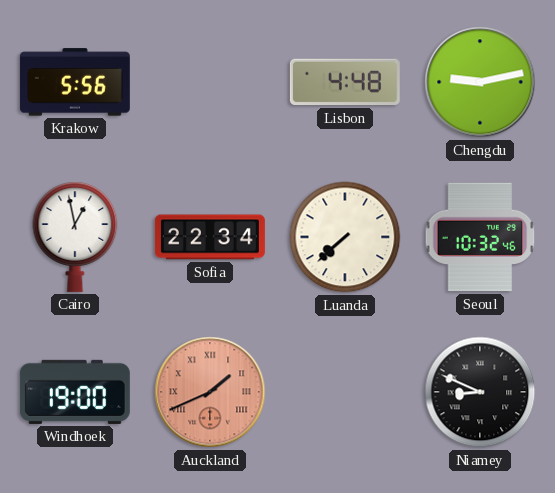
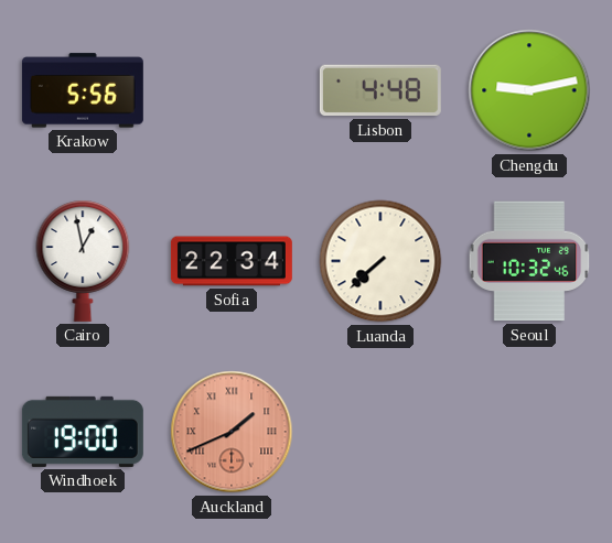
Niamey: 8:49 -> none (480, 392)
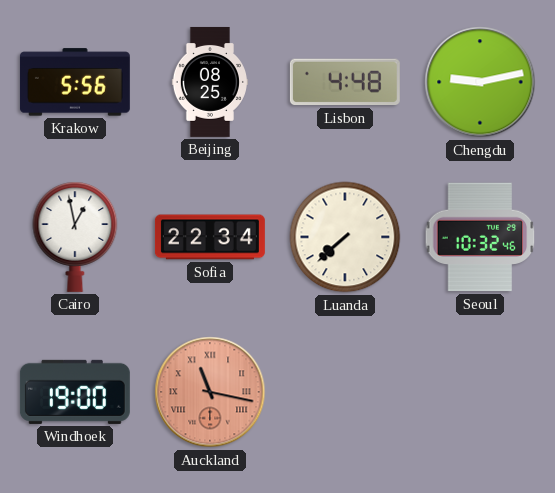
Beijing: none -> 08:25 (209, 82)
Auckland: 1:41 -> 11:17 (210, 392)
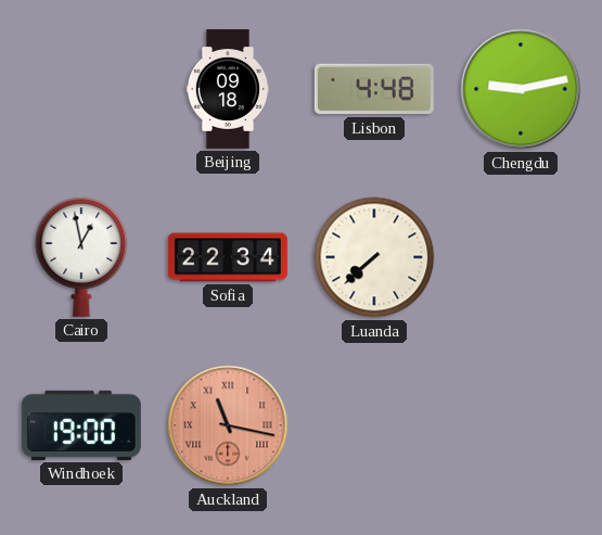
Krakow: 5:56 -> none (75, 82)
Beijing: 08:25 -> 09:18 (227, 89)
Seoul: 10:32 -> none (480, 237)
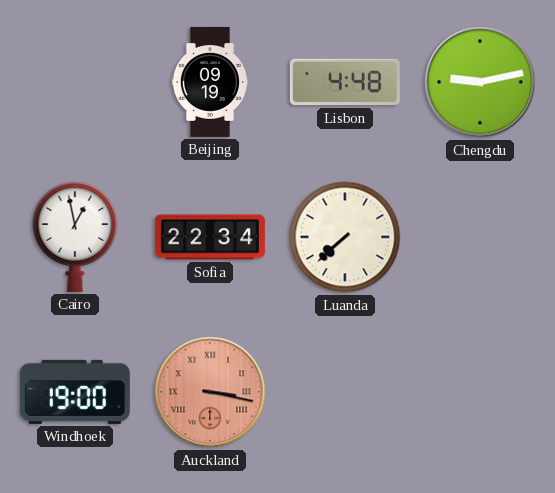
Beijing: 09:18 -> 09:19 (209, 82)
Auckland: 11:17 -> 3:17 (210, 392)
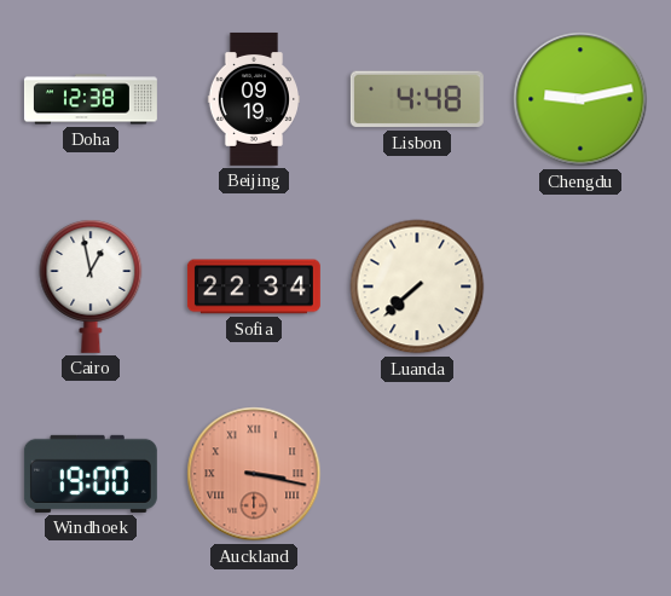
Doha: none -> 12:38 (91, 99)
